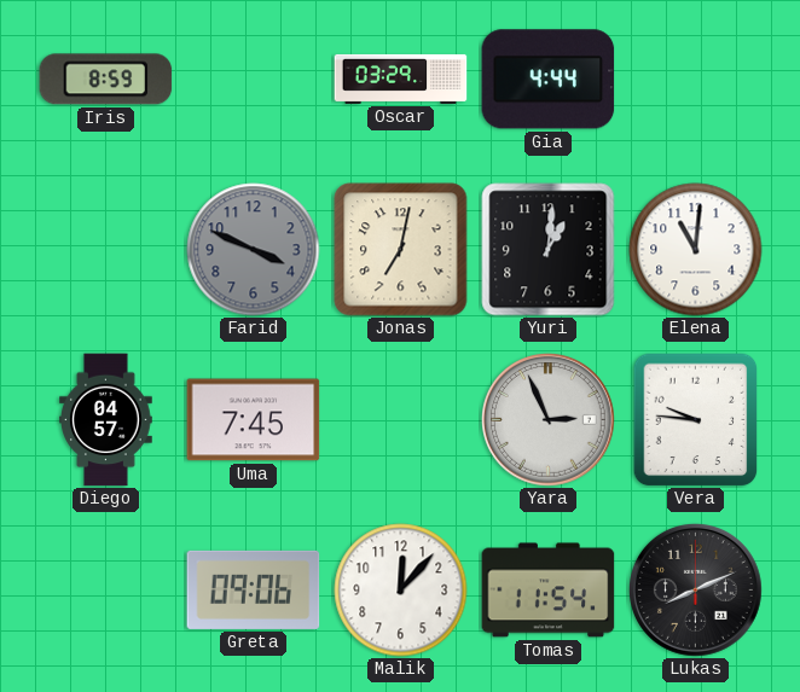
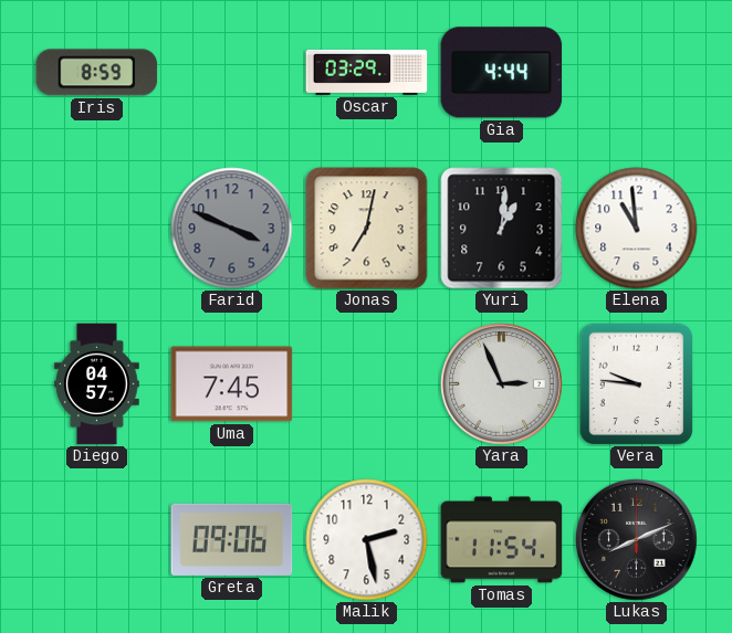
Elena: 11:01 -> 10:59 (637, 229)
Malik: 12:07 -> 2:28 (367, 540)
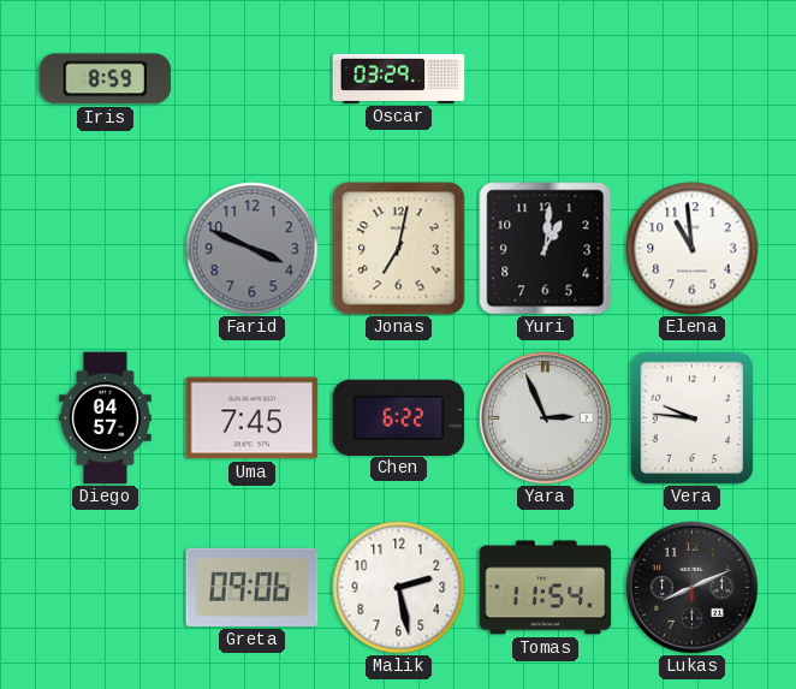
Gia: 4:44 -> none (502, 73)
Chen: none -> 6:22 (399, 417)
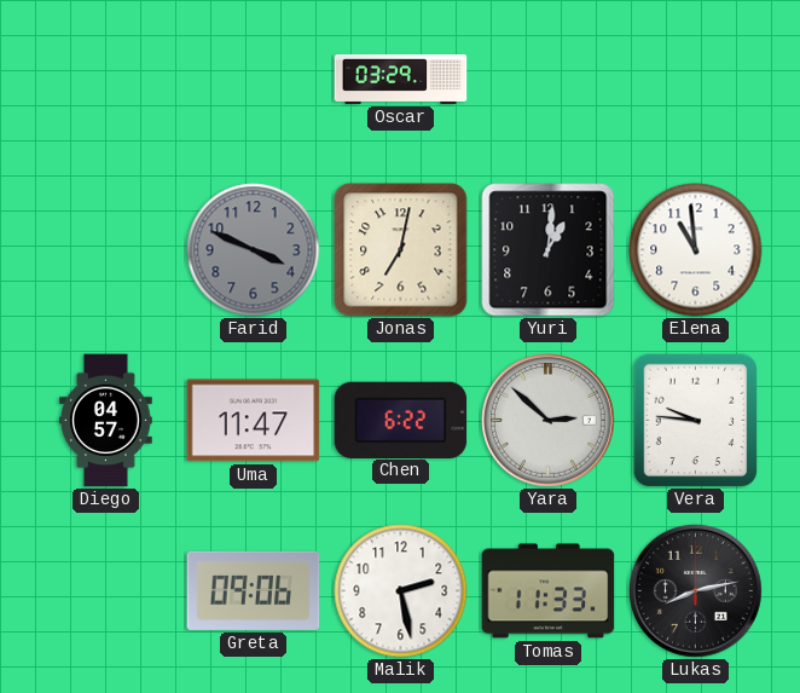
Iris: 8:59 -> none (106, 79)
Uma: 7:45 -> 11:47 (254, 421)
Yara: 2:56 -> 2:52 (549, 421)
Tomas: 11:54 -> 11:33 (549, 591)
Lukas: 8:11 -> 8:13 (696, 591)
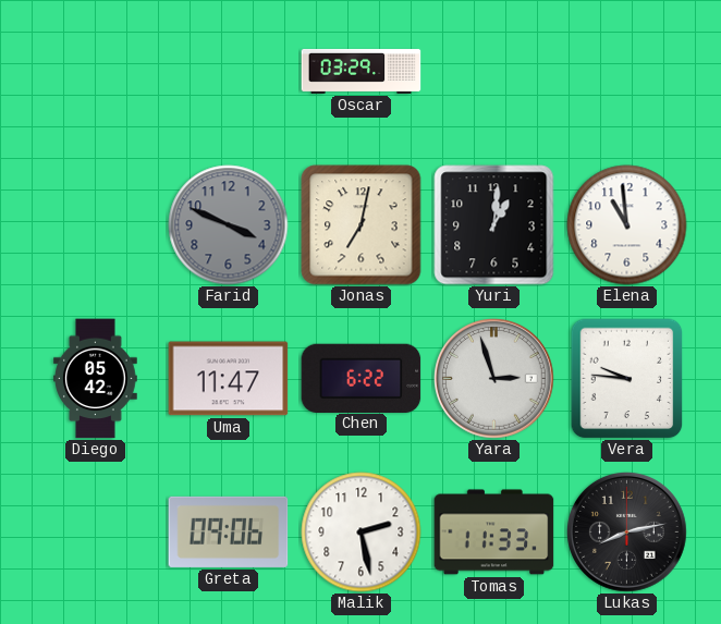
Diego: 04:57 -> 05:42 (96, 379)
Yara: 2:52 -> 2:57 (494, 379)
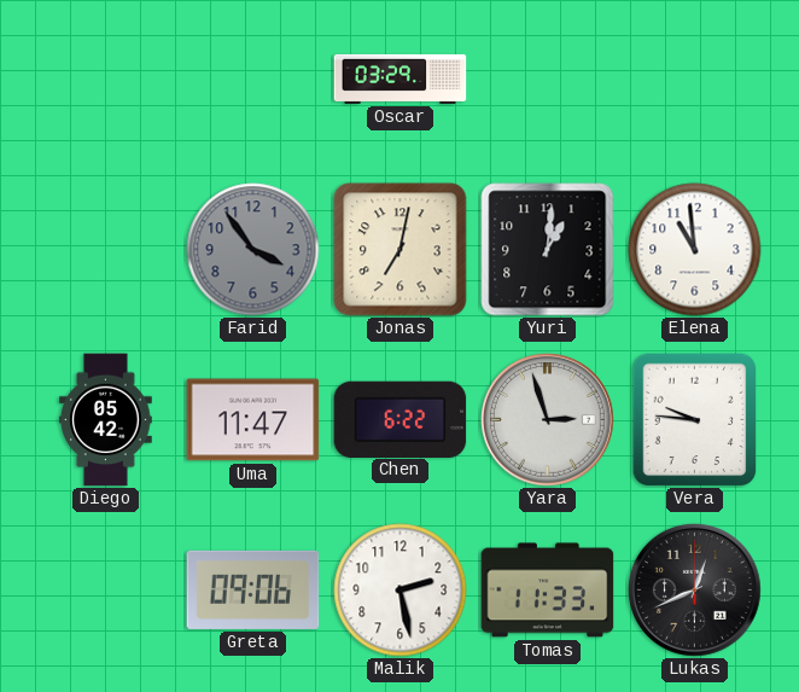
Farid: 3:49 -> 3:54 (253, 250)
Lukas: 8:13 -> 12:41 (695, 591)
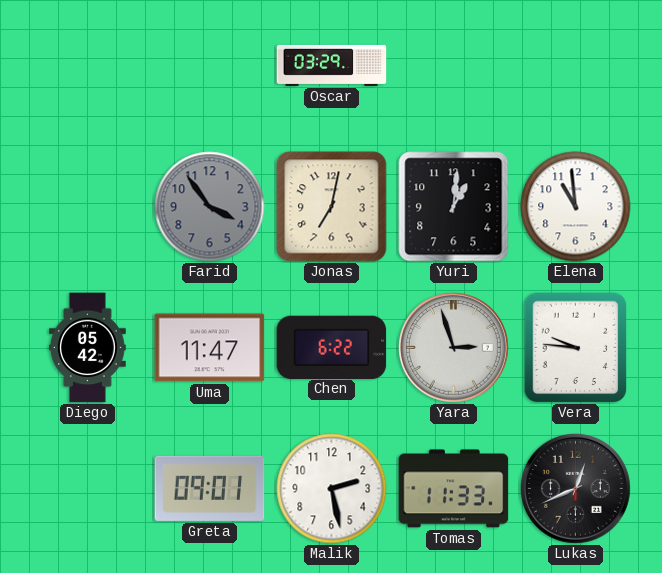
Greta: 09:06 -> 09:01 (210, 488)
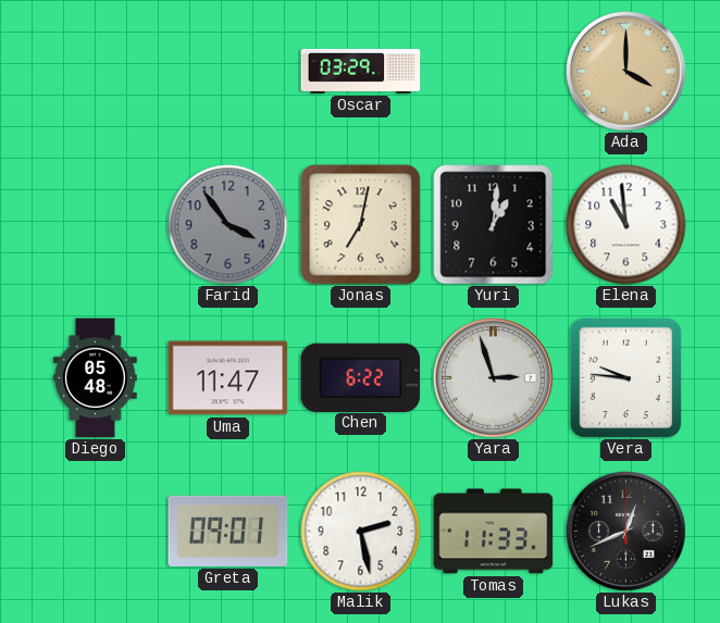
Ada: none -> 4:00 (626, 72)
Diego: 05:42 -> 05:48 (96, 378)
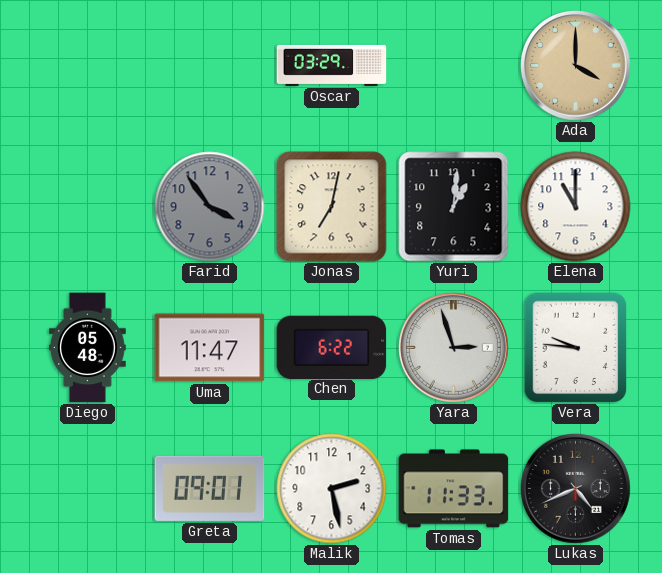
Elena: 10:59 -> 11:00 (576, 207)
Lukas: 12:41 -> 4:41 (576, 489)
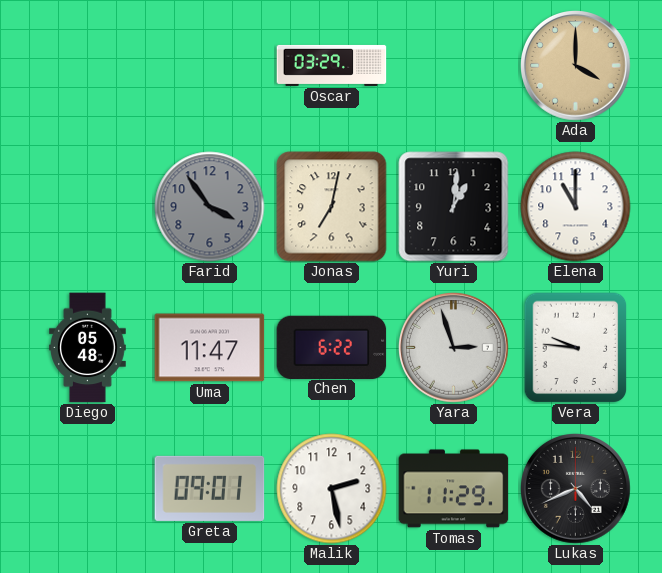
Tomas: 11:33 -> 11:29 (454, 489)
